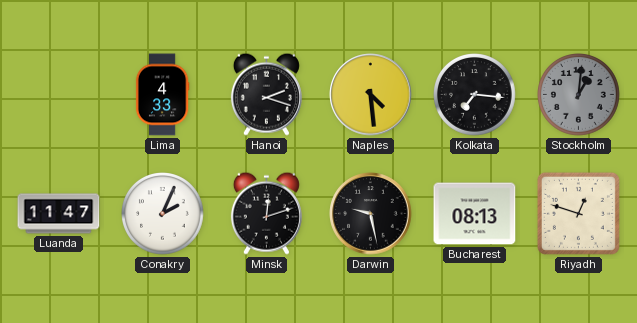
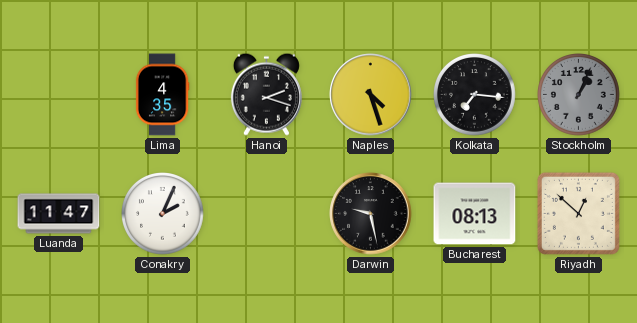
Lima: 4:33 -> 4:35 (162, 95)
Naples: 4:29 -> 4:27 (371, 95)
Stockholm: 1:01 -> 1:04 (579, 95)
Minsk: 12:12 -> none (266, 213)
Riyadh: 12:48 -> 12:52 (578, 213)
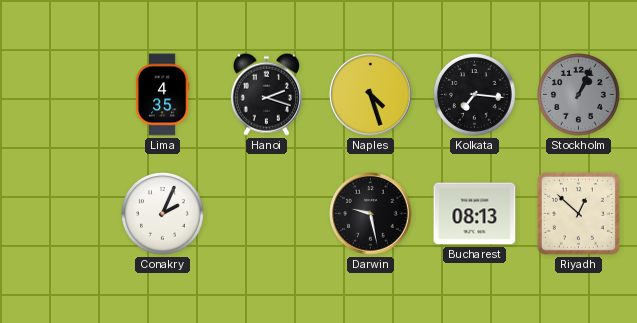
Luanda: 11:47 -> none (59, 214)
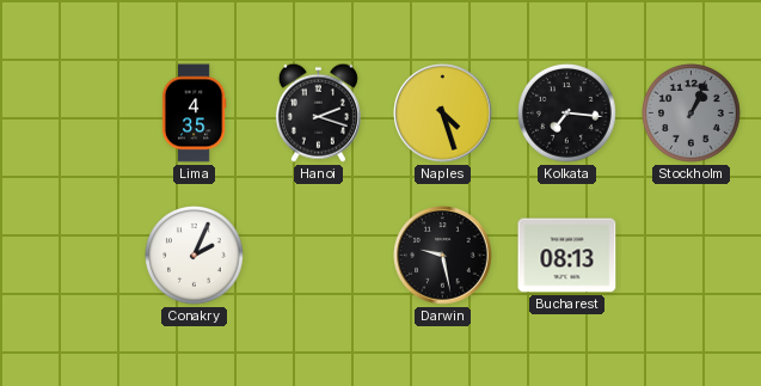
Riyadh: 12:52 -> none (578, 213)
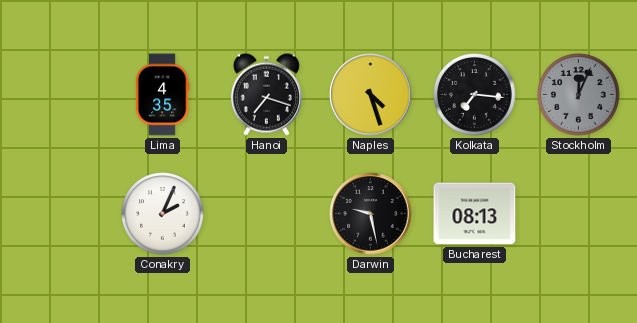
Hanoi: 2:18 -> 7:18 (266, 94)
Stockholm: 1:04 -> 12:04 (579, 95)
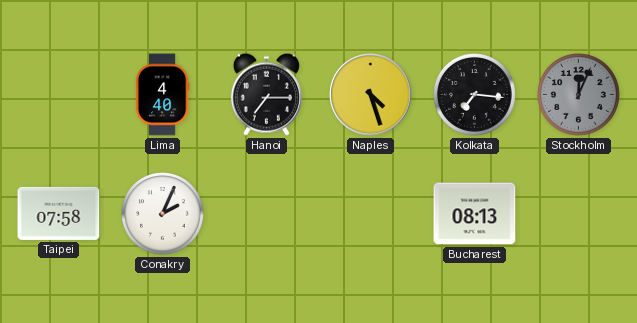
Lima: 4:35 -> 4:40 (162, 95)
Hanoi: 7:18 -> 7:15 (266, 94)
Taipei: none -> 07:58 (59, 213)
Darwin: 9:28 -> none (371, 214)
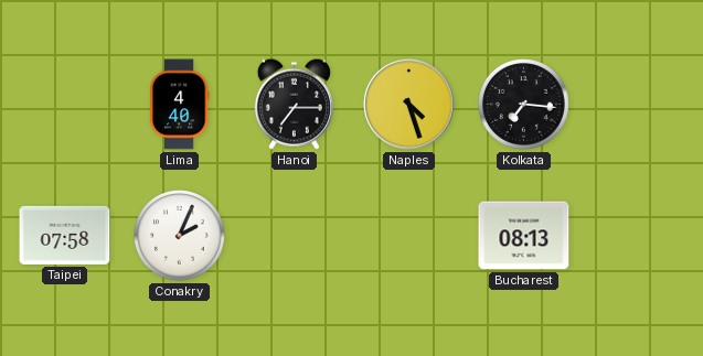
Stockholm: 12:04 -> none (579, 95)
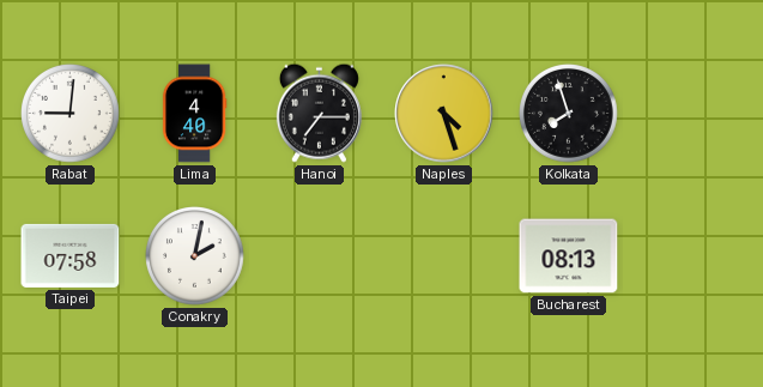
Rabat: none -> 9:01 (71, 114)
Kolkata: 7:16 -> 7:57 (569, 114)
Conakry: 2:04 -> 2:02 (195, 256)
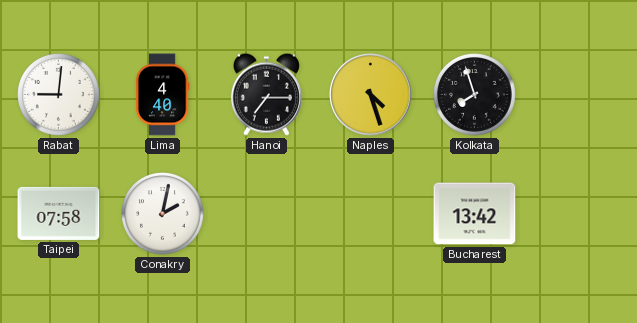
Bucharest: 08:13 -> 13:42 (475, 214)
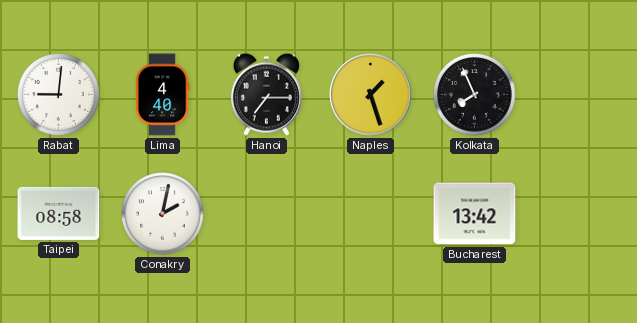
Naples: 4:27 -> 1:27 (371, 95)
Kolkata: 7:57 -> 7:56 (475, 95)
Taipei: 07:58 -> 08:58 (59, 213)
